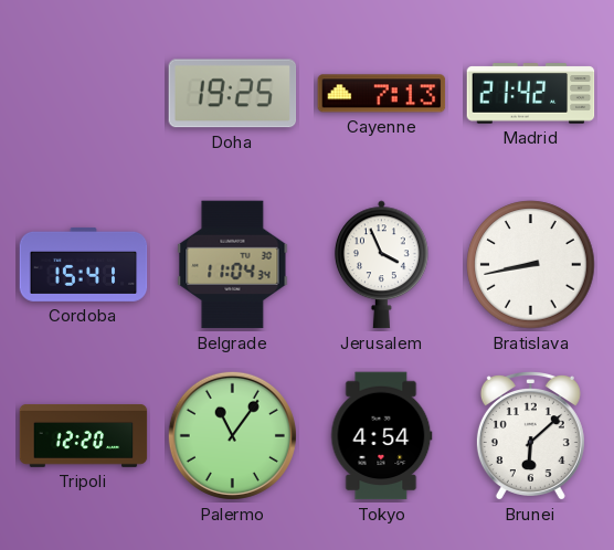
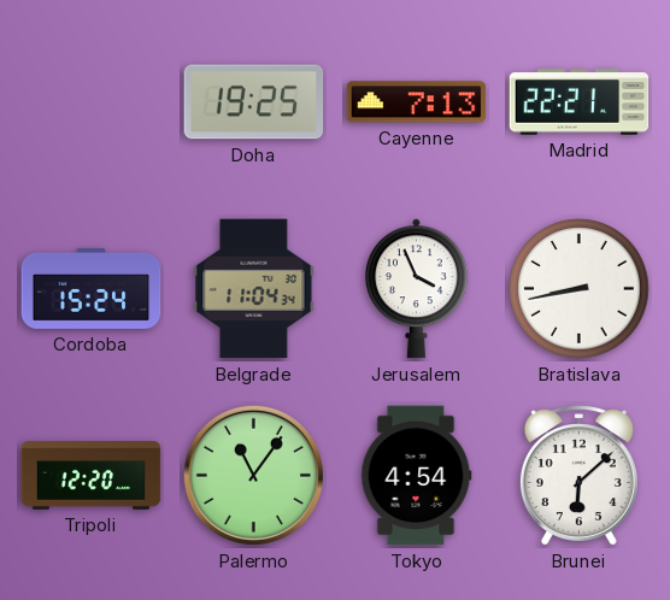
Madrid: 21:42 -> 22:21 (580, 102)
Cordoba: 15:41 -> 15:24 (92, 288)
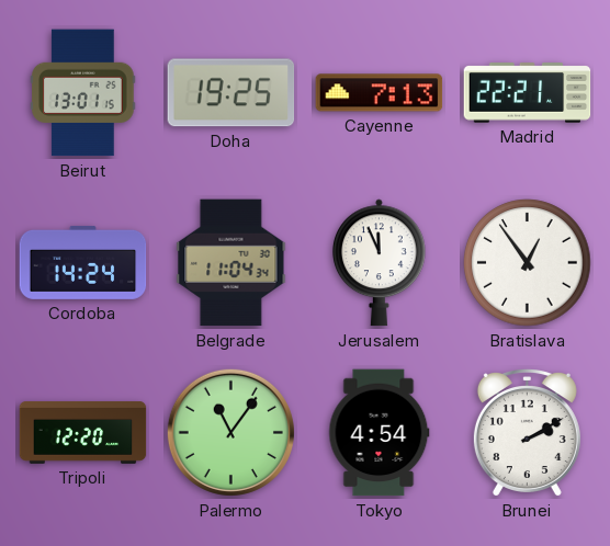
Beirut: none -> 13:01 (83, 93)
Cordoba: 15:24 -> 14:24 (83, 262)
Jerusalem: 3:56 -> 11:56 (379, 263)
Bratislava: 8:43 -> 12:54 (528, 263)
Brunei: 6:08 -> 2:10 (527, 433)
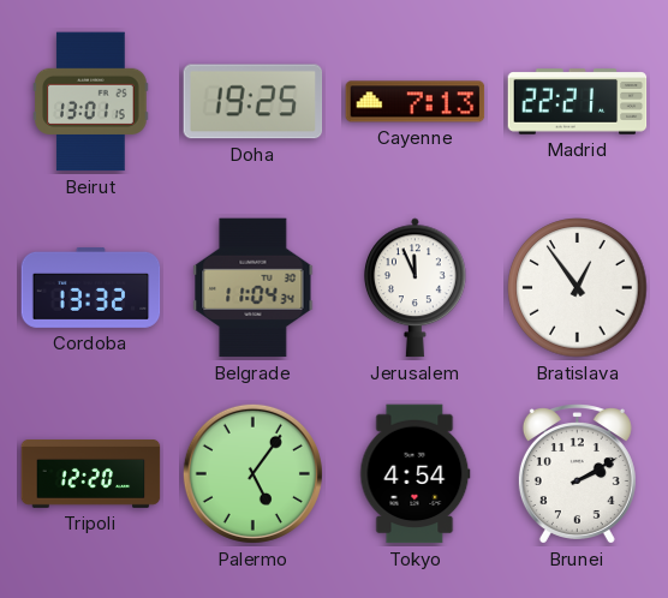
Cordoba: 14:24 -> 13:32 (91, 287)
Palermo: 11:06 -> 5:06 (252, 473)
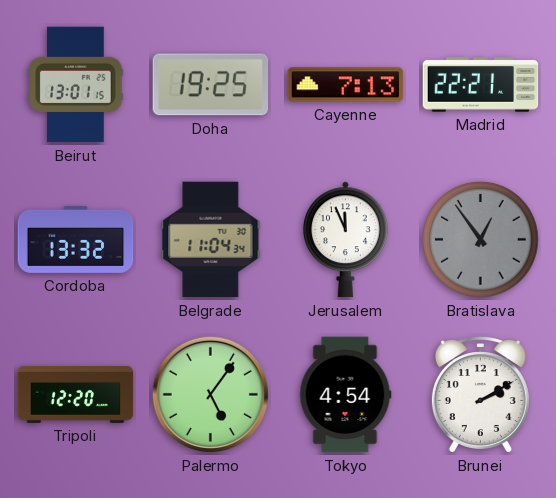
Bratislava dial: white -> grey (481, 240)
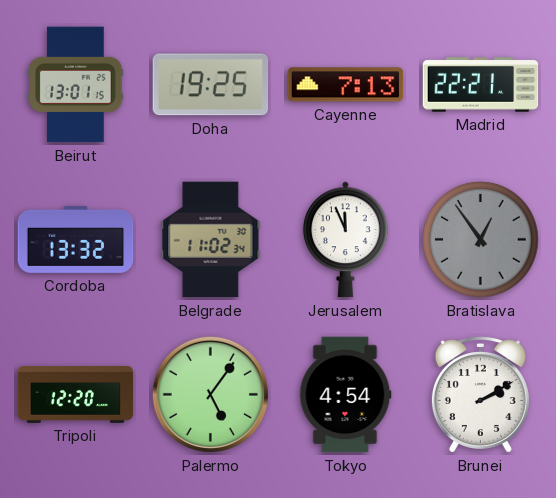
Belgrade: 11:04 -> 11:02 (211, 240)
